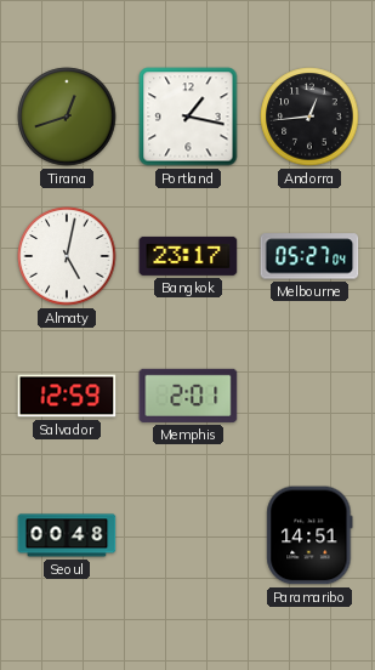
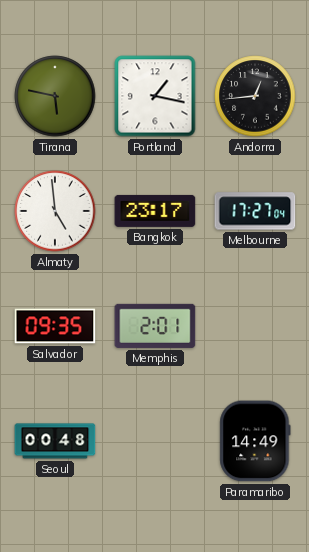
Tirana: 12:42 -> 5:47 (55, 96)
Almaty: 5:02 -> 4:59 (55, 211)
Melbourne: 05:27 -> 17:27 (255, 211)
Salvador: 12:59 -> 09:35 (55, 326)
Paramaribo: 14:51 -> 14:49 (255, 441)
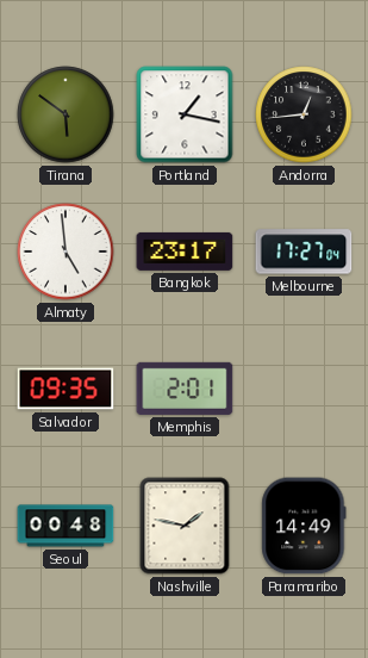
Tirana: 5:47 -> 5:51 (66, 114)
Nashville: none -> 1:47 (185, 526)
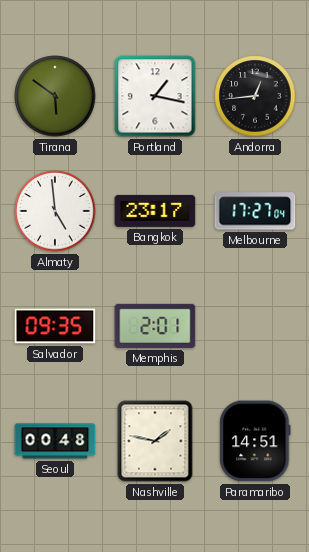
Paramaribo: 14:49 -> 14:51 (255, 441)
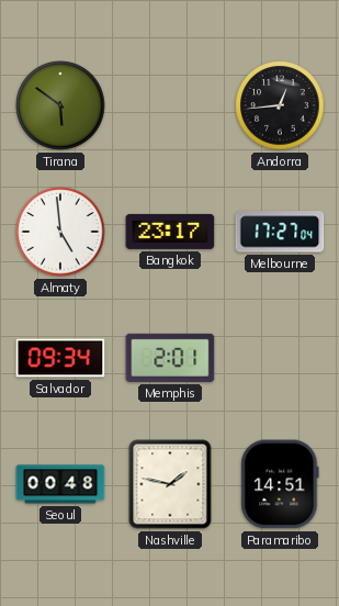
Portland: 1:17 -> none (155, 96)
Salvador: 09:35 -> 09:34 (60, 358)
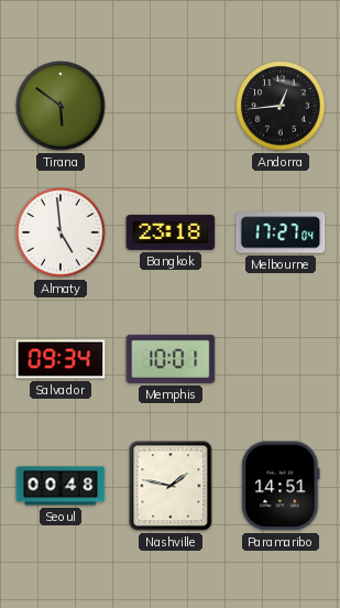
Bangkok: 23:17 -> 23:18 (171, 232)
Memphis: 2:01 -> 10:01 (171, 359)
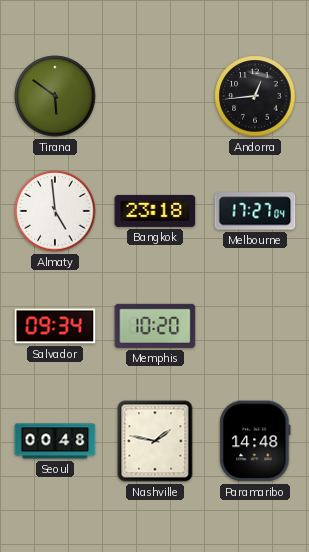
Memphis: 10:01 -> 10:20 (155, 326)
Paramaribo: 14:51 -> 14:48 (255, 441)
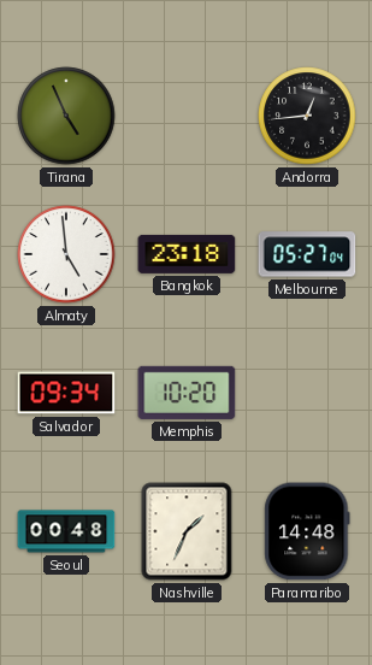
Tirana: 5:51 -> 4:56 (66, 116)
Melbourne: 17:27 -> 05:27 (307, 254)
Nashville: 1:47 -> 1:34 (187, 531)
